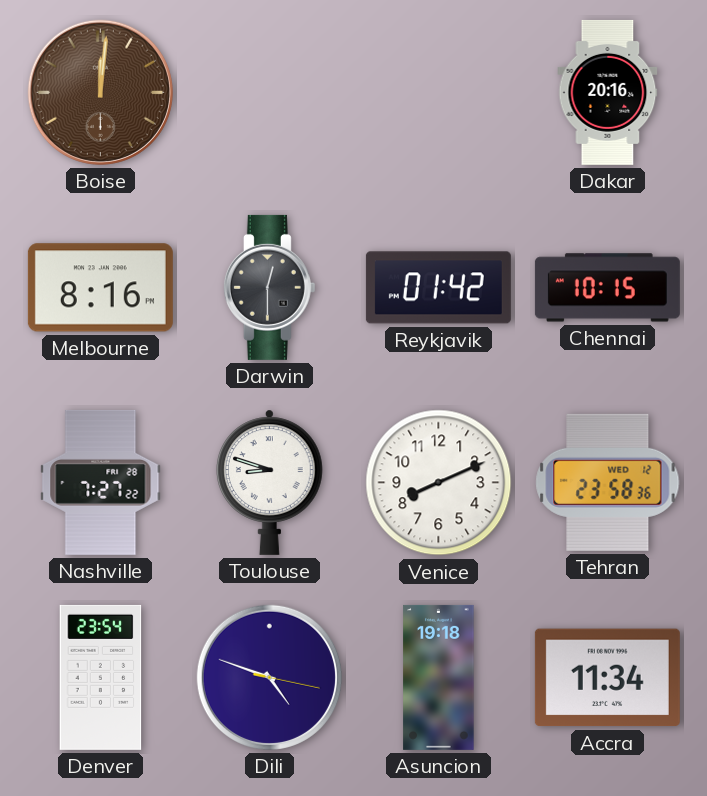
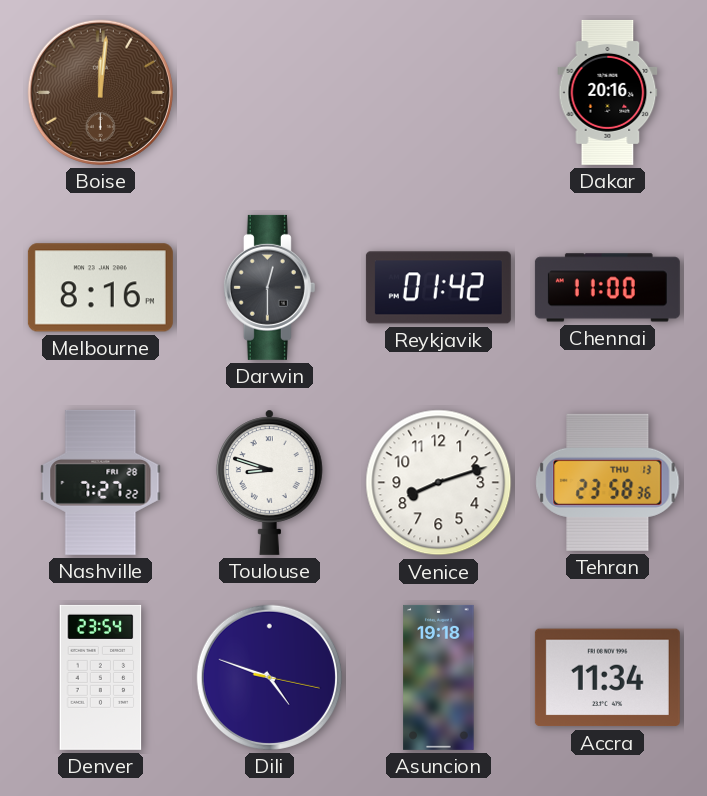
Chennai: 10:15 -> 11:00 (607, 288)
Venice: 8:11 -> 8:12 (439, 483)
Tehran date: WED 12 -> THU 13 (608, 482)
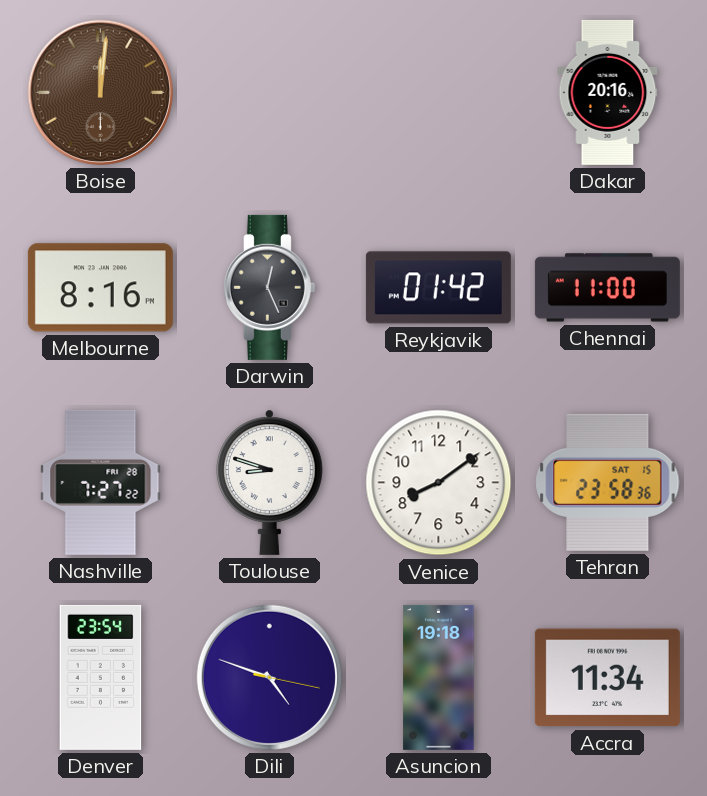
Darwin: 12:30 -> 12:26 (269, 287)
Venice: 8:12 -> 8:09 (439, 483)
Tehran date: THU 13 -> SAT 15 (608, 482)
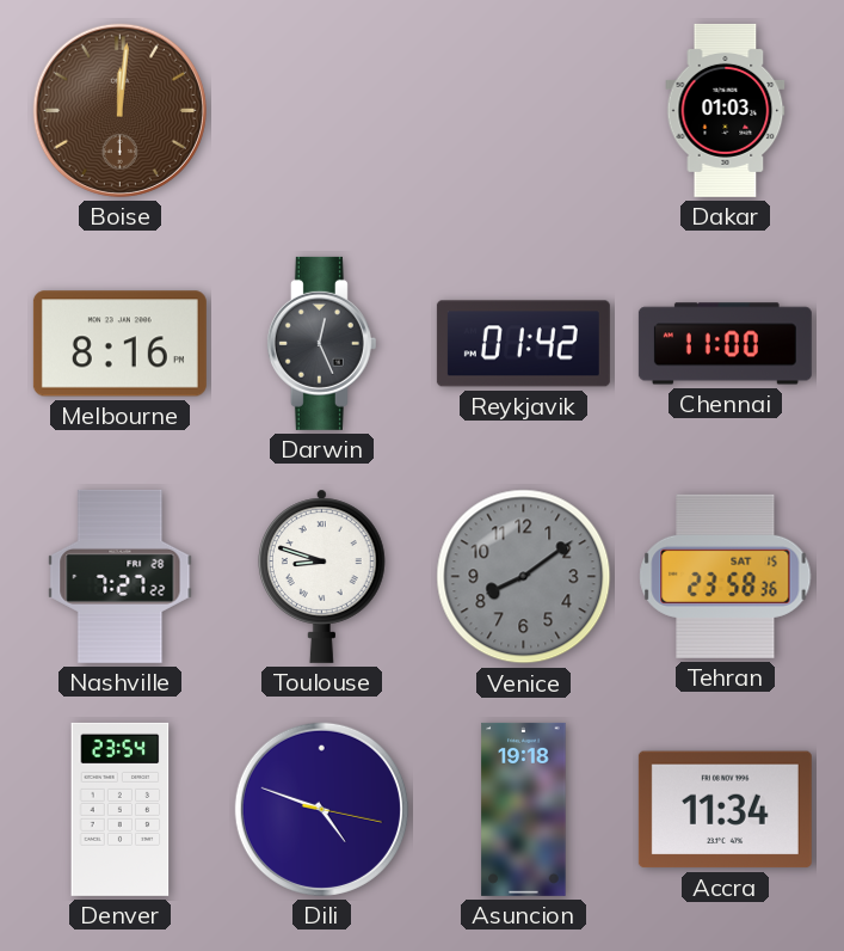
Dakar: 20:16 -> 01:03 (726, 110)
Venice dial: white -> grey (524, 577)
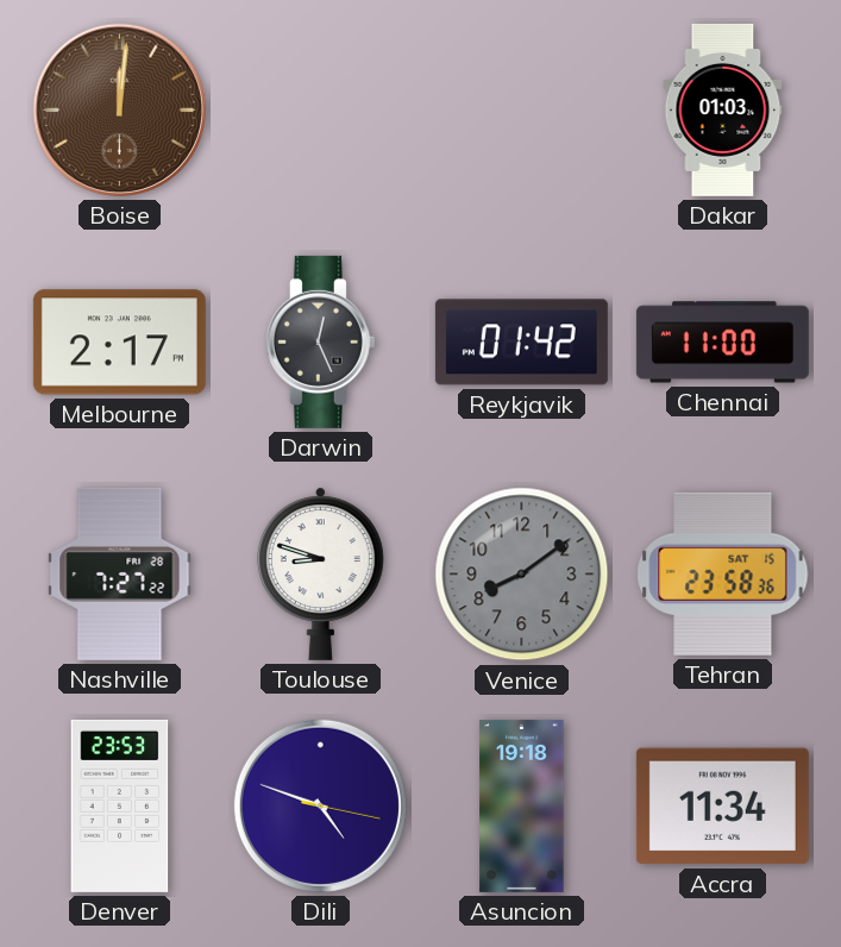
Melbourne: 8:16 -> 2:17 (119, 343)
Denver: 23:54 -> 23:53 (120, 805)
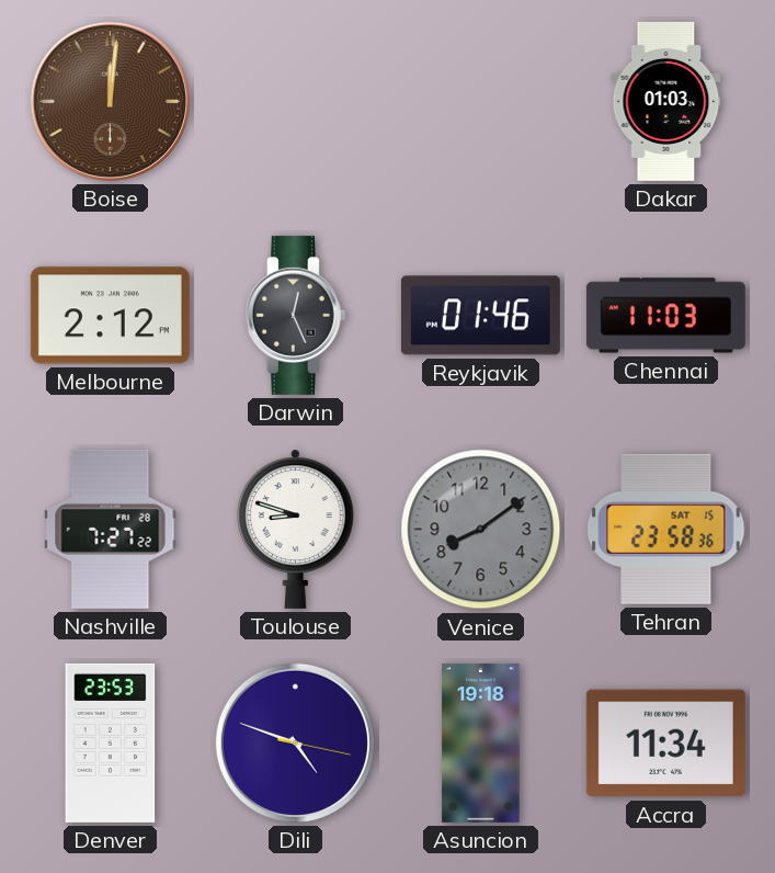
Melbourne: 2:17 -> 2:12 (110, 316)
Reykjavik: 01:42 -> 01:46 (480, 316)
Chennai: 11:00 -> 11:03 (665, 316)
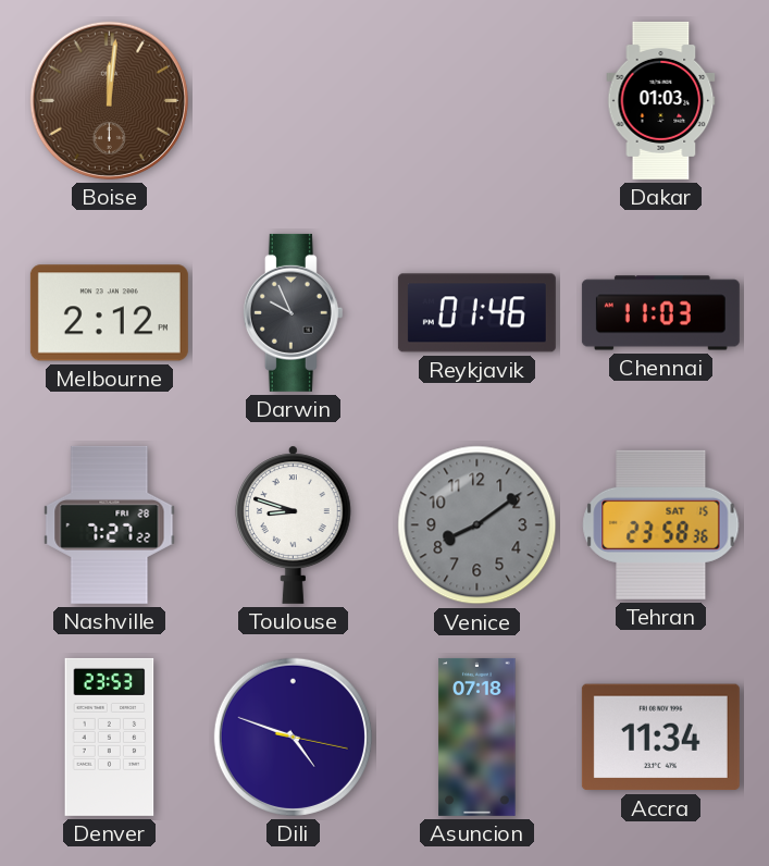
Darwin: 12:26 -> 9:56 (293, 312)
Asuncion: 19:18 -> 07:18 (477, 737)
